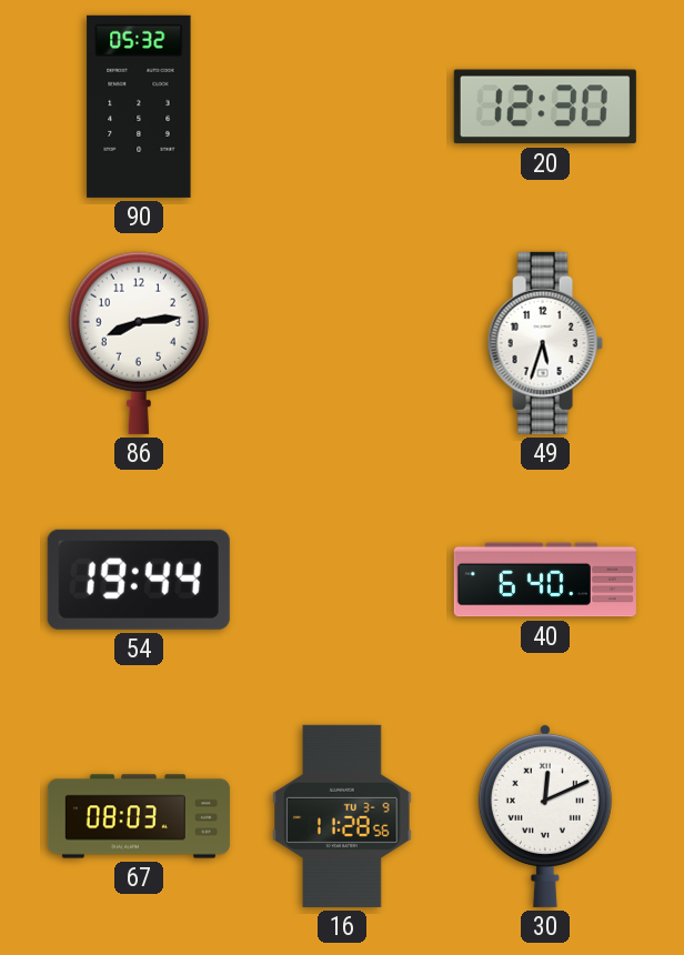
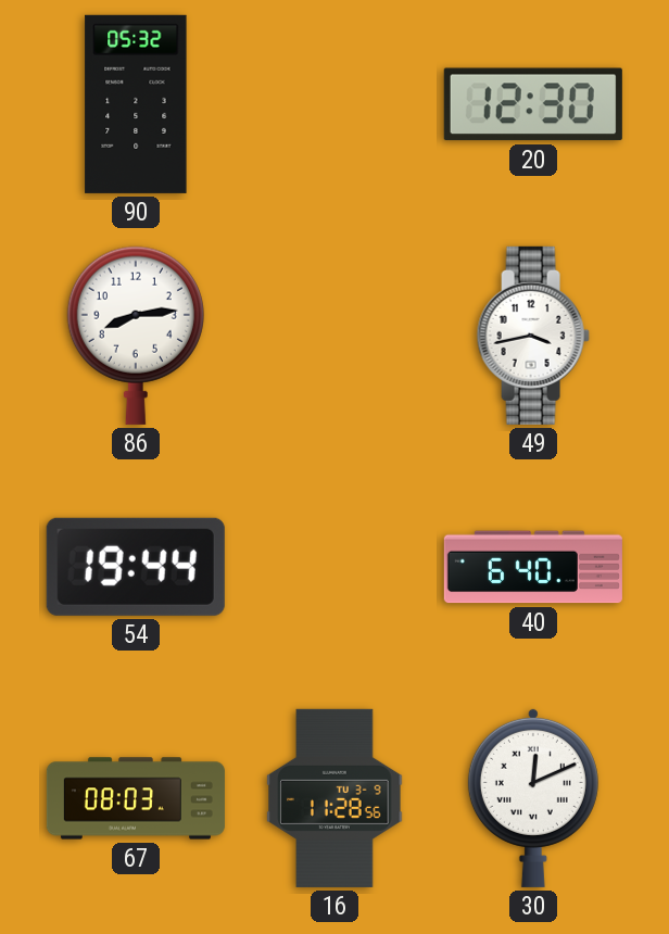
49: 5:33 -> 3:43 (533, 336)
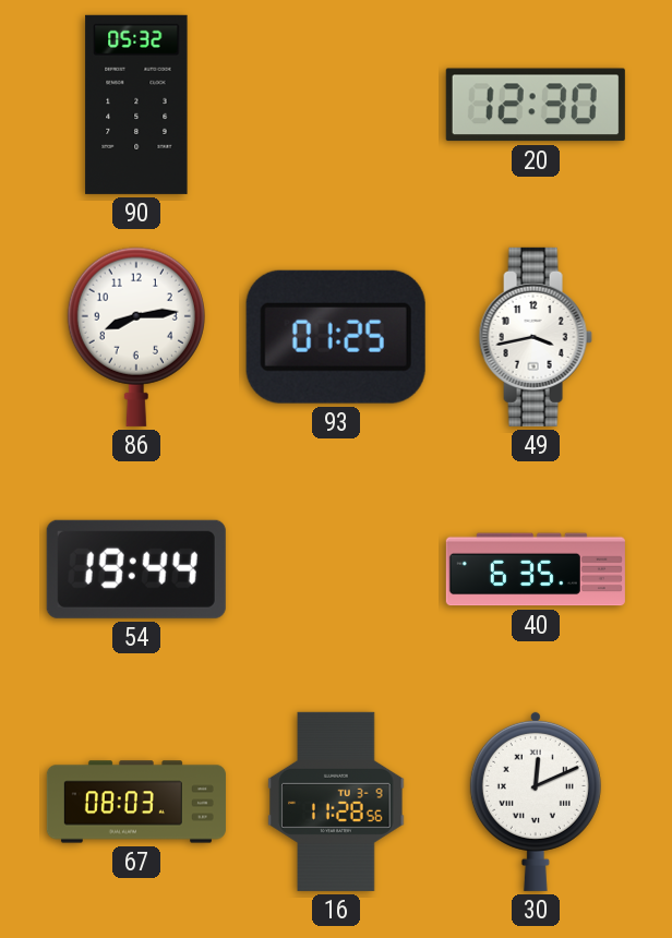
93: none -> 01:25 (336, 337)
40: 6:40 -> 6:35 (536, 569)
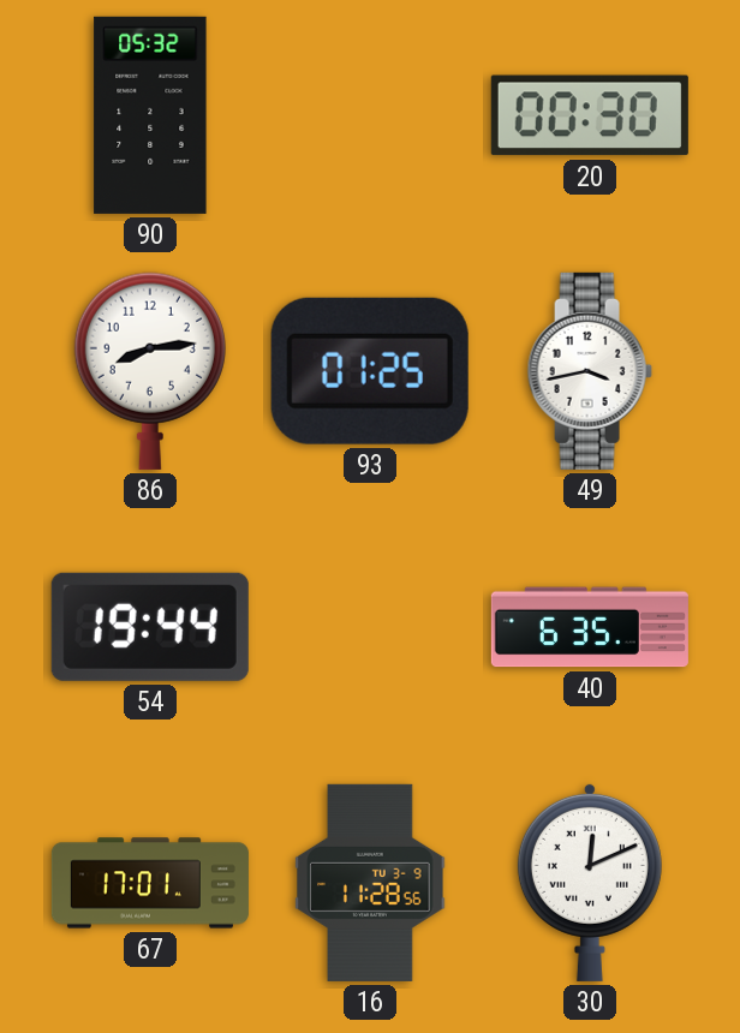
20: 12:30 -> 00:30 (590, 115)
67: 08:03 -> 17:01 (150, 883)
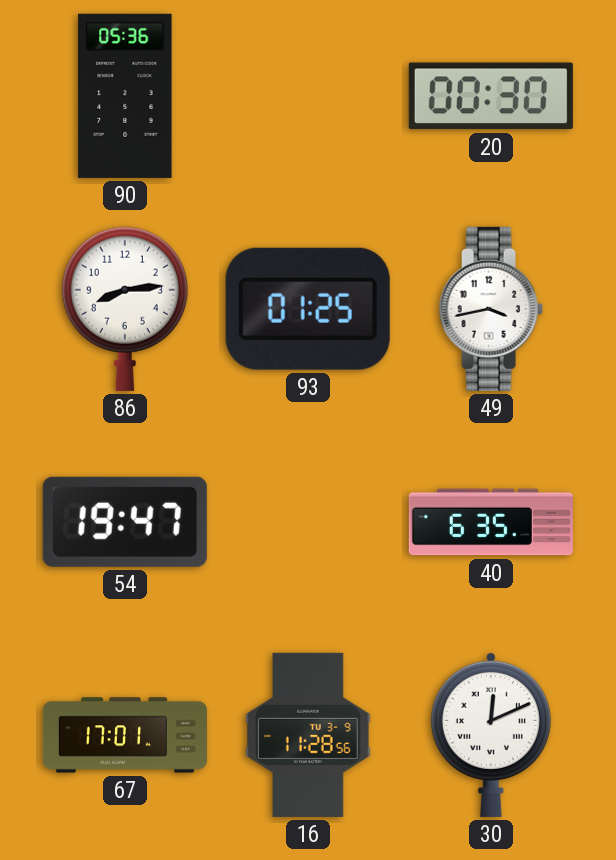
90: 05:32 -> 05:36 (125, 96)
54: 19:44 -> 19:47 (125, 522)
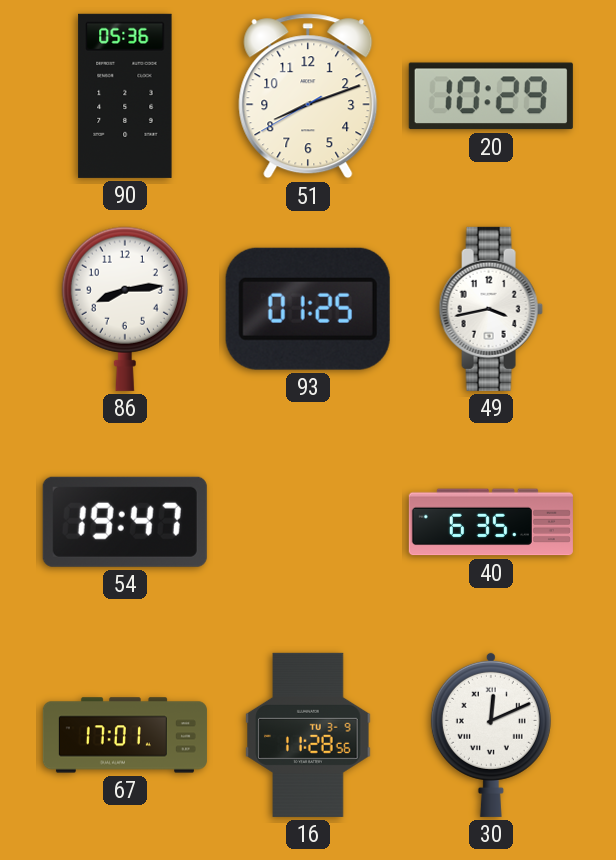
51: none -> 8:11 (308, 96)
20: 00:30 -> 10:29 (491, 96)
